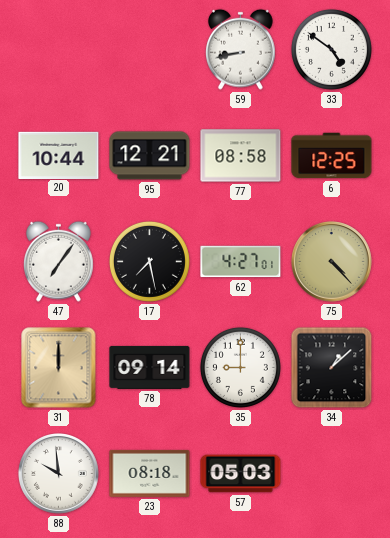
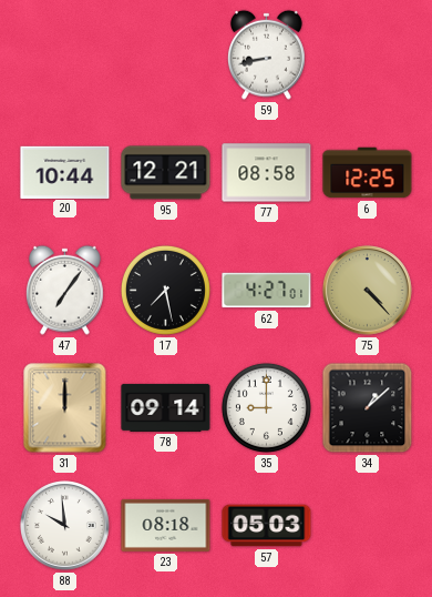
33: 4:51 -> none (331, 49)
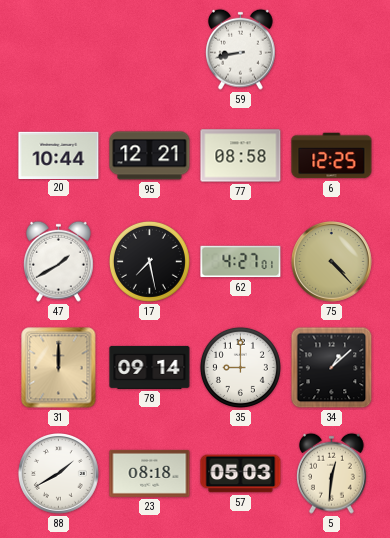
47: 7:06 -> 1:40 (58, 261)
88: 9:59 -> 1:40 (59, 474)
5: none -> 12:31 (331, 473)
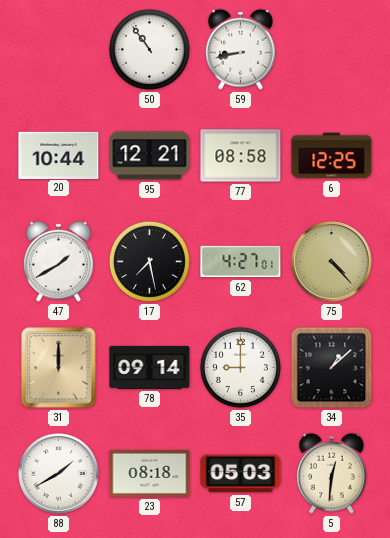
50: none -> 10:54 (149, 49)
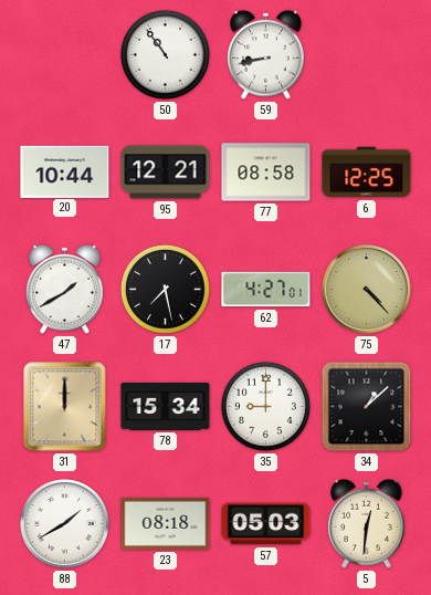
78: 09:14 -> 15:34 (166, 406)
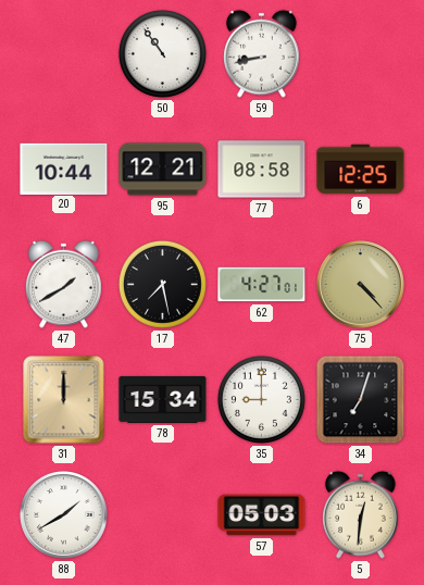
34: 1:08 -> 7:03 (361, 400)
23: 08:18 -> none (166, 523)
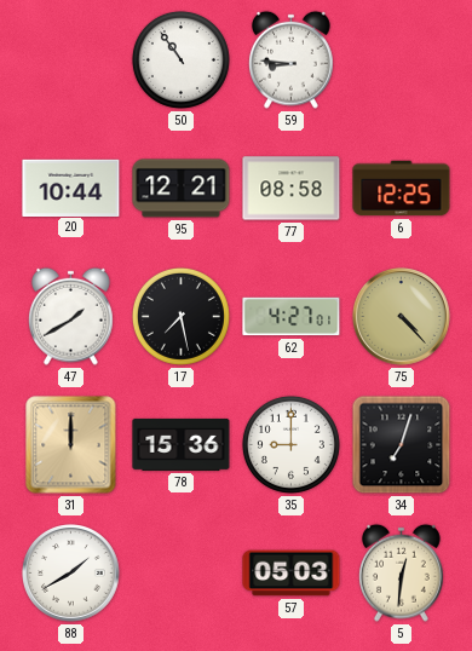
59: 8:43 -> 8:46 (290, 59)
78: 15:34 -> 15:36 (182, 444)
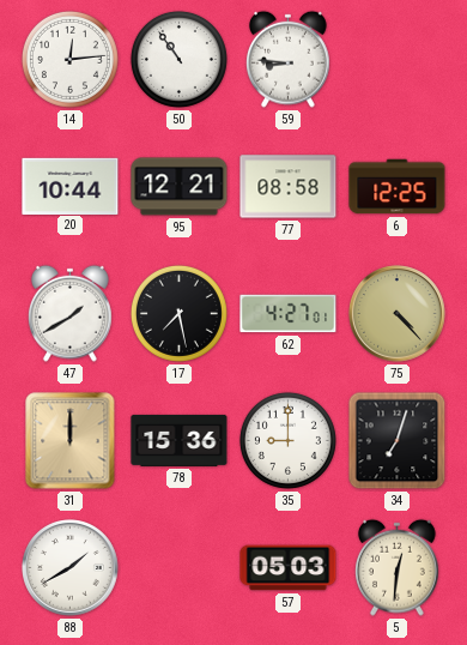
14: none -> 12:14 (69, 59)
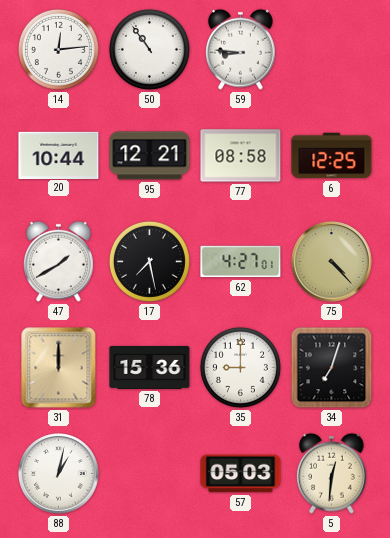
88: 1:40 -> 1:02 (59, 474)
